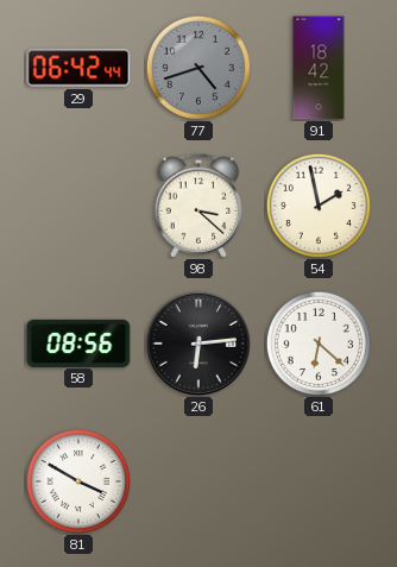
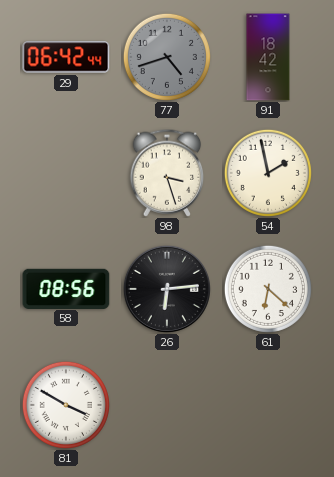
98: 3:22 -> 3:27 (167, 173)
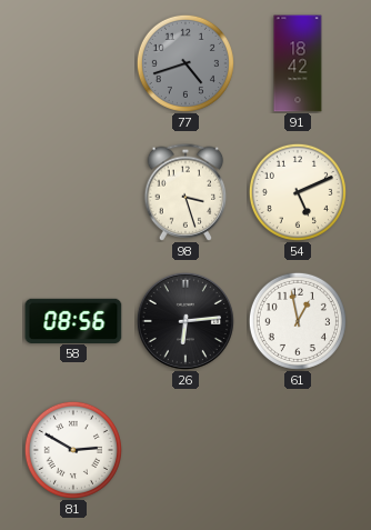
29: 06:42 -> none (66, 57)
54: 1:58 -> 5:11 (298, 192)
61: 6:22 -> 12:58 (298, 321)
81: 3:50 -> 2:50 (73, 450)
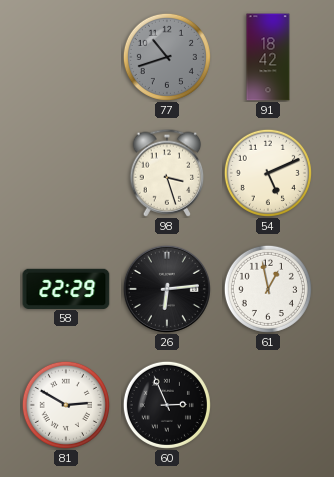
77: 4:42 -> 10:42 (167, 57)
58: 08:56 -> 22:29 (66, 288)
60: none -> 2:56 (167, 405)
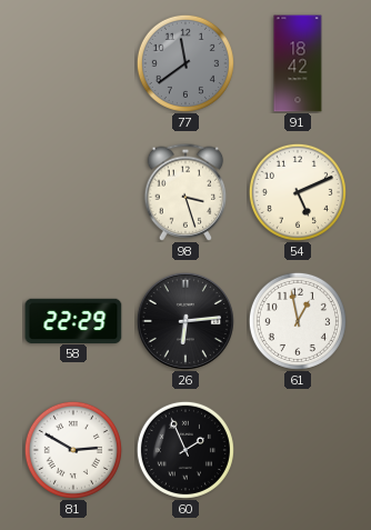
77: 10:42 -> 11:39 (185, 63)
60: 2:56 -> 1:56 (185, 450)
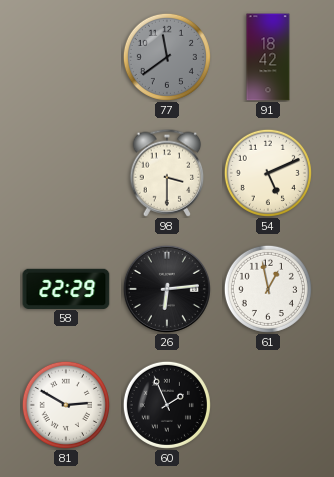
98: 3:27 -> 3:30 (167, 173)
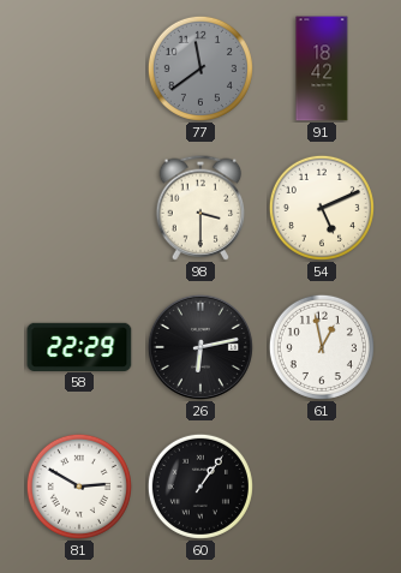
26: 6:14 -> 6:13 (200, 347)
60: 1:56 -> 1:06 (200, 487)
